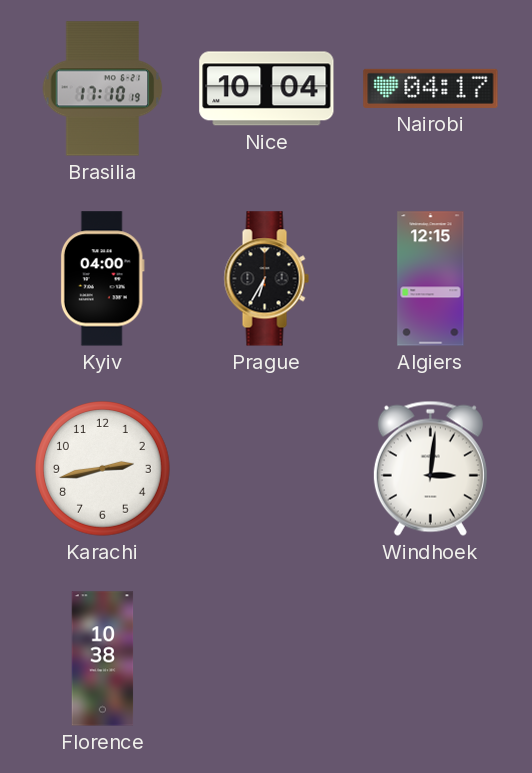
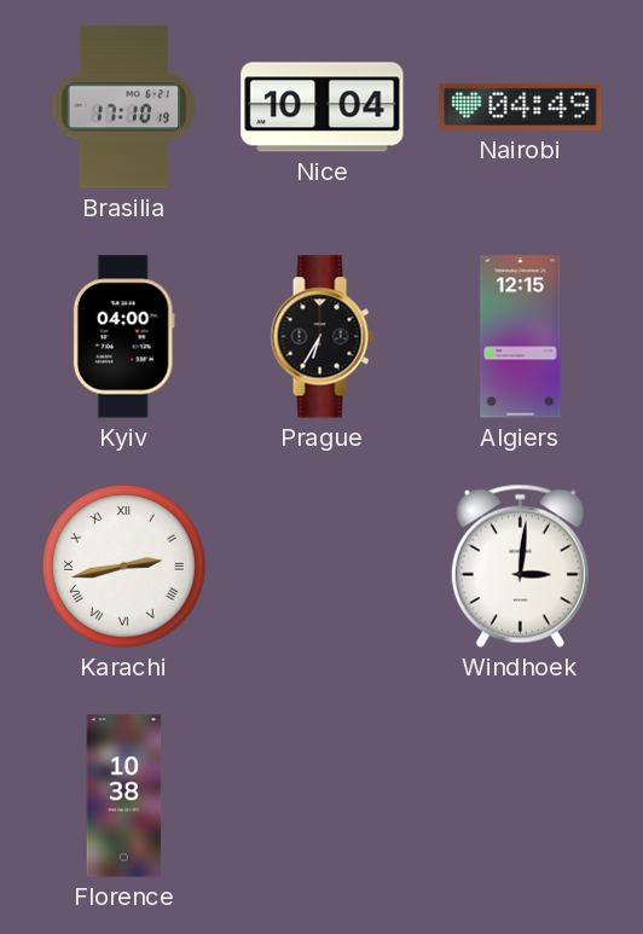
Nairobi: 04:17 -> 04:49 (521, 106)
Karachi numerals: Arabic -> Roman (124, 567)
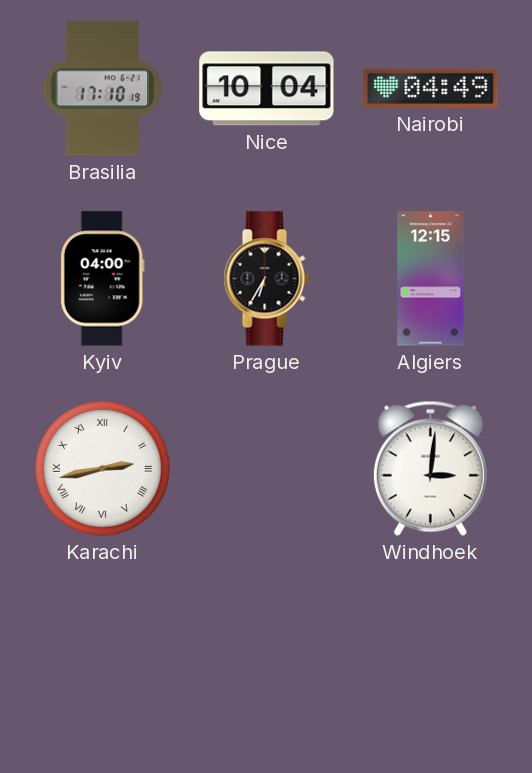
Florence: 10:38 -> none (124, 796)
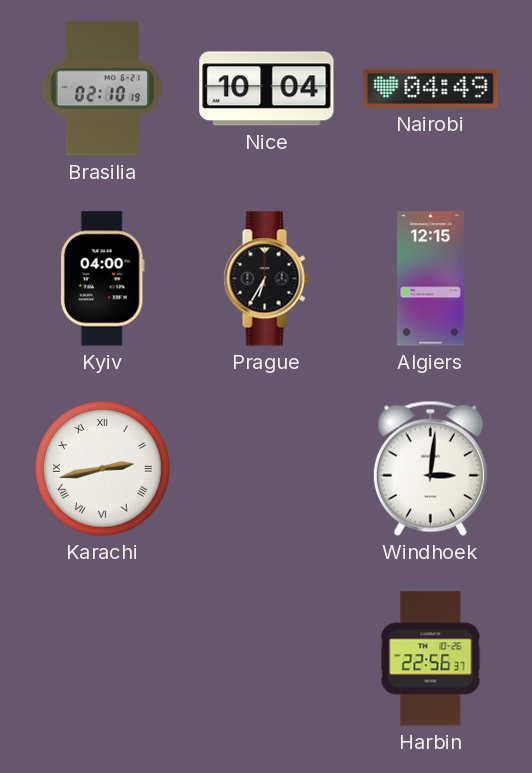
Brasilia: 17:10 -> 02:10 (103, 89)
Harbin: none -> 22:56 (431, 659)
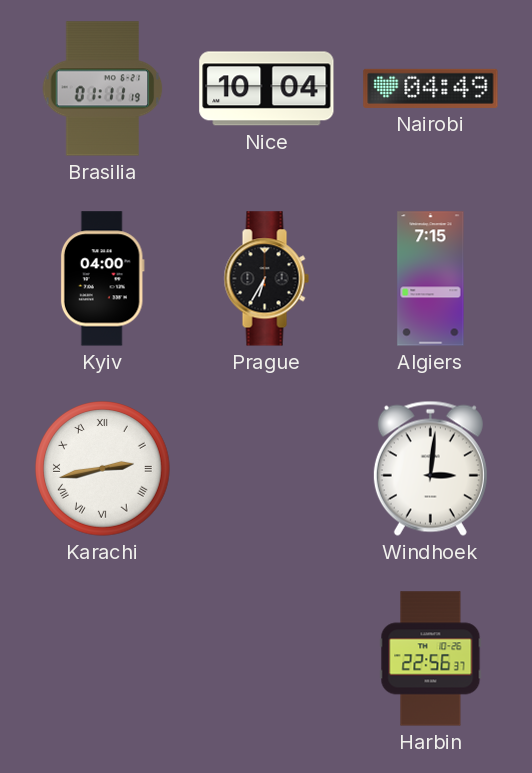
Brasilia: 02:10 -> 01:11 (103, 89)
Algiers: 12:15 -> 7:15 (431, 279)
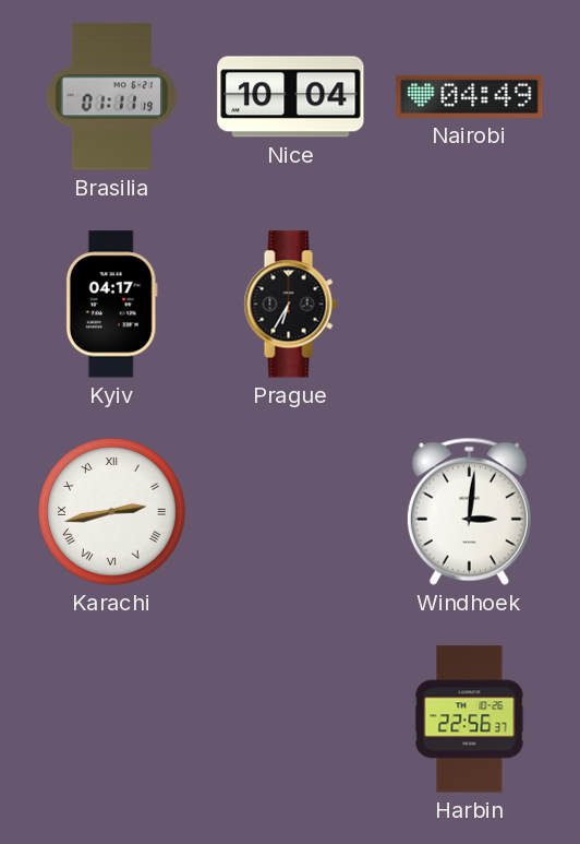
Kyiv: 04:00 -> 04:17 (111, 305)
Algiers: 7:15 -> none (431, 279)
